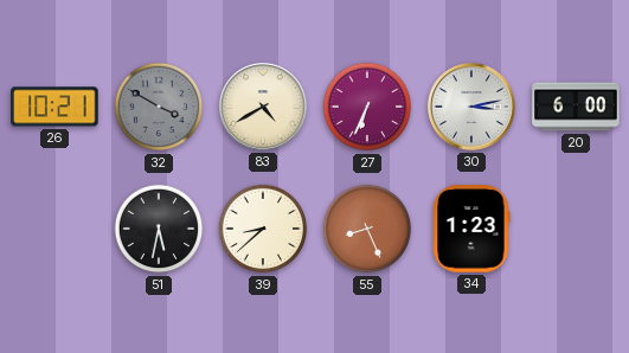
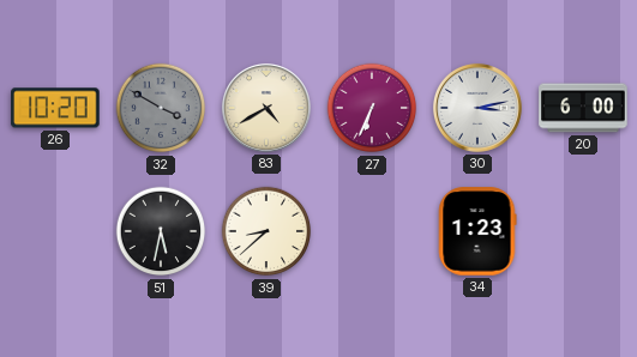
26: 10:21 -> 10:20 (55, 108)
55: 8:26 -> none (367, 229)
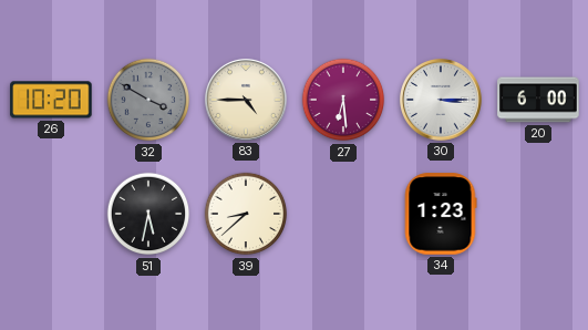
83: 4:40 -> 4:45 (246, 100)
27: 6:34 -> 6:29 (343, 100)
30: 3:13 -> 3:15 (441, 100)
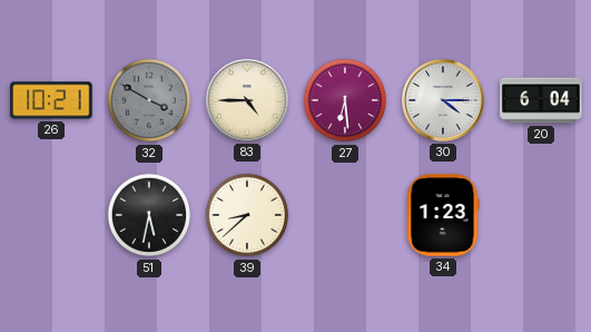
26: 10:20 -> 10:21 (51, 100)
30: 3:15 -> 4:15 (443, 100)
20: 6:00 -> 6:04 (541, 100)
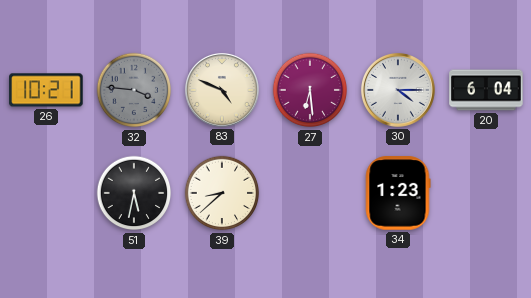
32: 3:50 -> 3:46 (134, 90)
83: 4:45 -> 4:49 (222, 90)
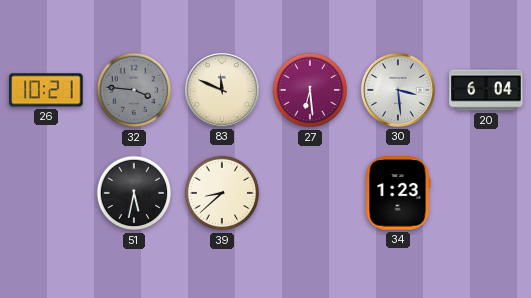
83: 4:49 -> 11:49 (222, 90)
30: 4:15 -> 3:29 (398, 90)
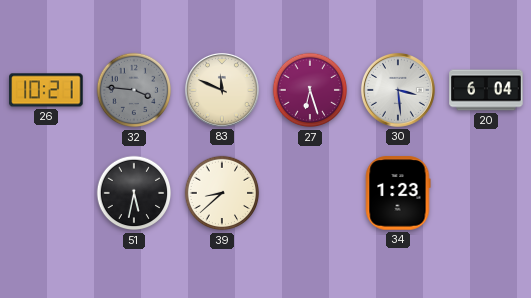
27: 6:29 -> 6:27 (310, 90)
